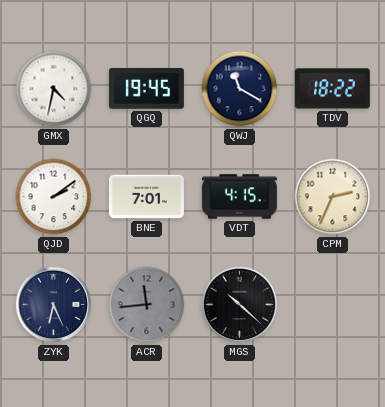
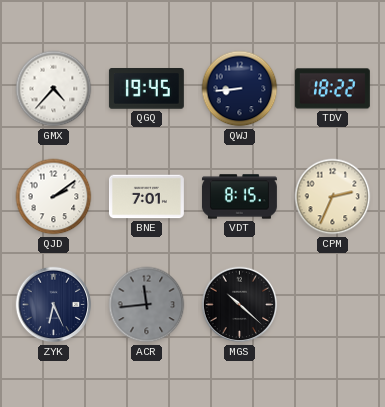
GMX: 4:32 -> 4:37 (54, 89)
QWJ: 11:20 -> 8:44 (240, 89)
VDT: 4:15 -> 8:15 (239, 197)
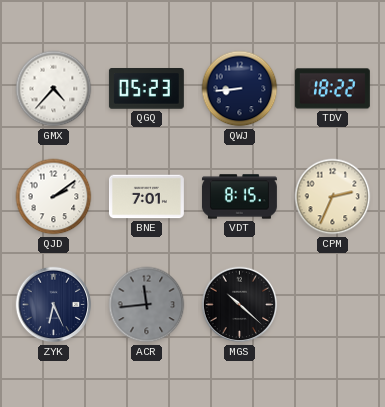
QGQ: 19:45 -> 05:23 (146, 89)
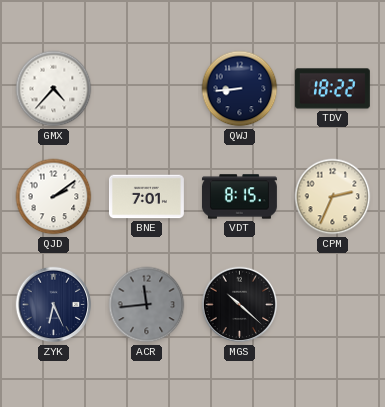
QGQ: 05:23 -> none (146, 89)
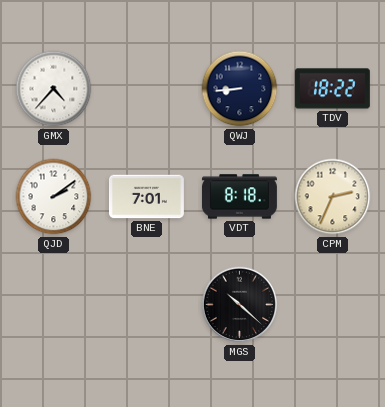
VDT: 8:15 -> 8:18 (239, 197)
ZYK: 6:26 -> none (54, 305)
ACR: 11:44 -> none (147, 305)
